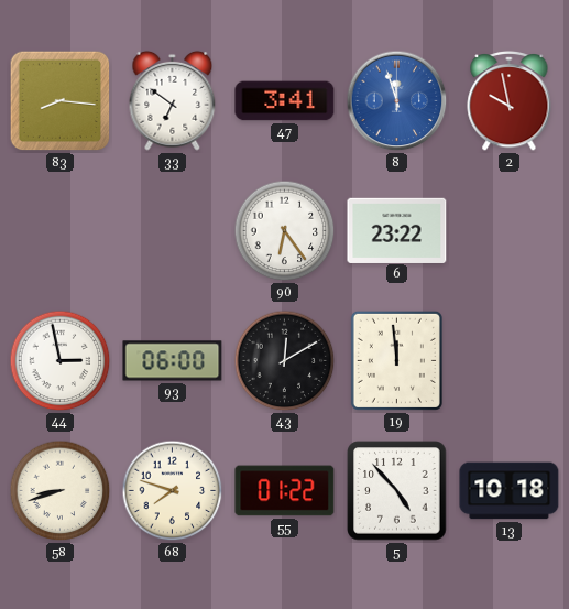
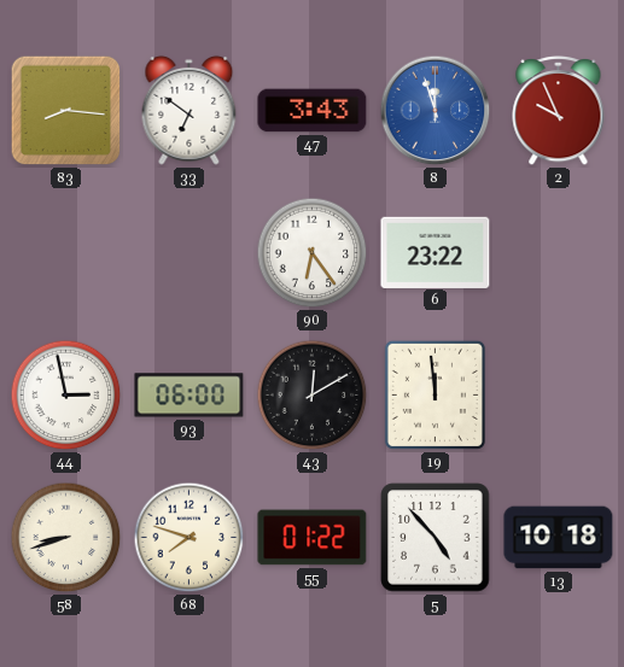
47: 3:41 -> 3:43 (313, 111)
2: 9:58 -> 9:56 (559, 110)
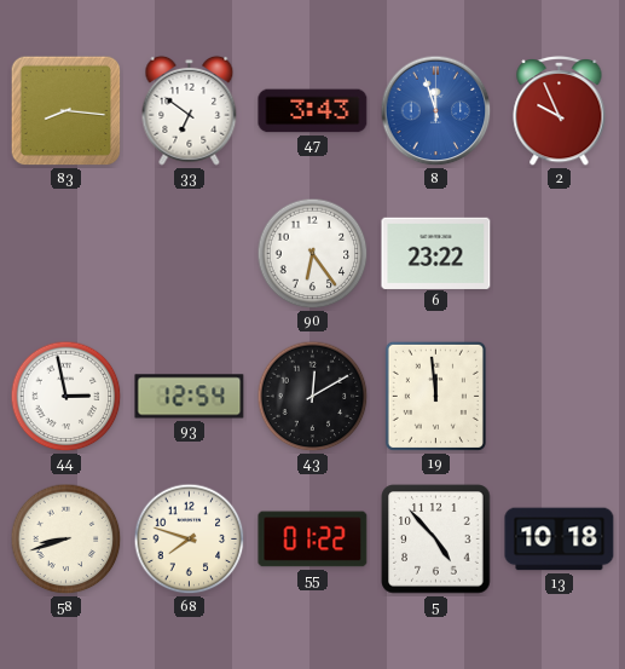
93: 06:00 -> 12:54 (190, 397)
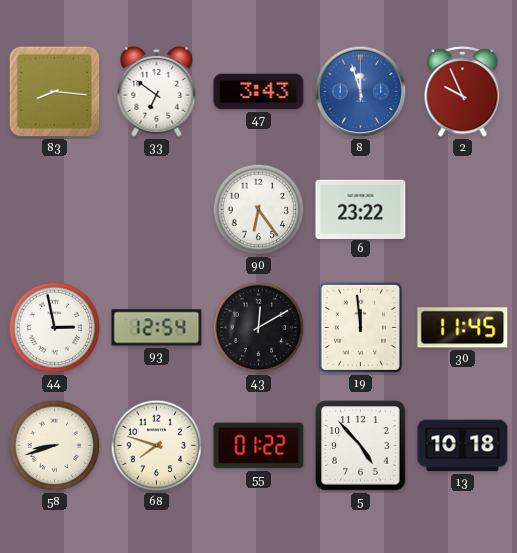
30: none -> 11:45 (463, 328)
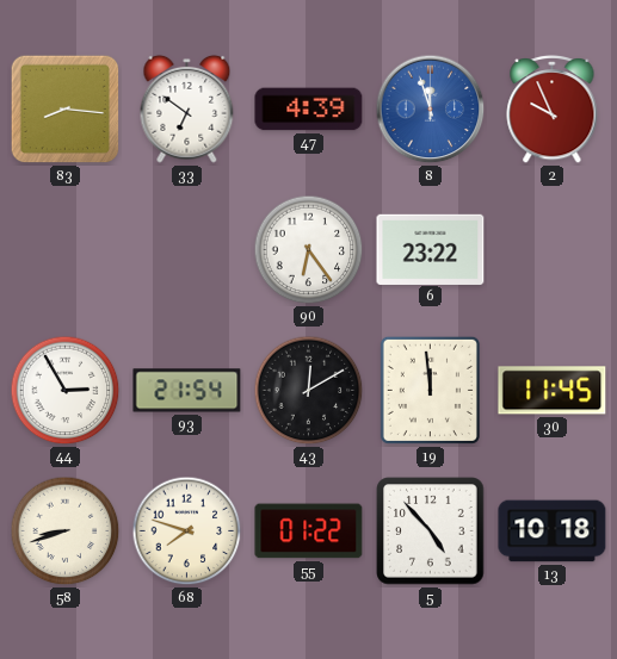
47: 3:43 -> 4:39 (309, 110)
44: 2:58 -> 2:55 (66, 391)
93: 12:54 -> 21:54 (187, 391)
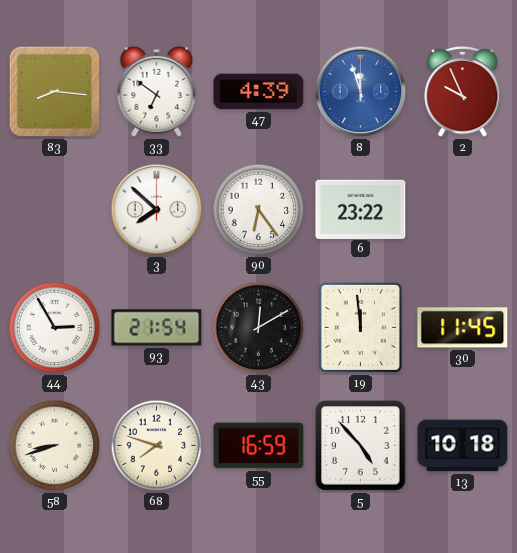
3: none -> 7:52 (157, 210)
55: 01:22 -> 16:59 (259, 446)
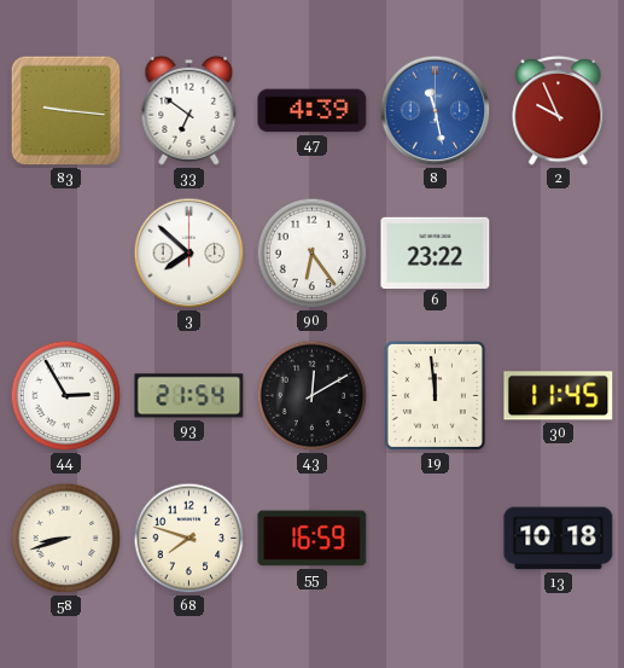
83: 8:16 -> 9:16 (66, 111)
8: 11:57 -> 11:28 (436, 111)
5: 4:53 -> none (361, 446)
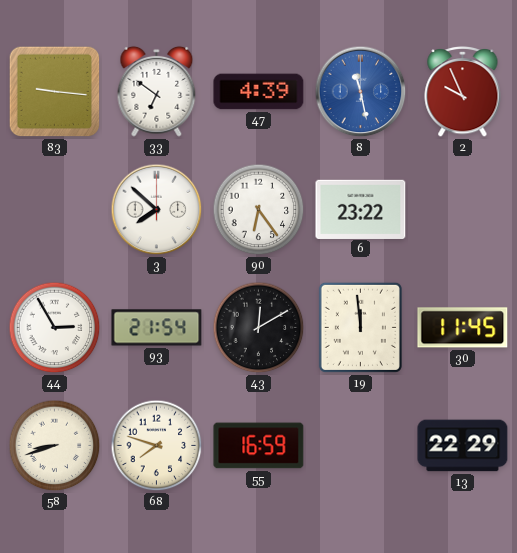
13: 10:18 -> 22:29 (463, 446)
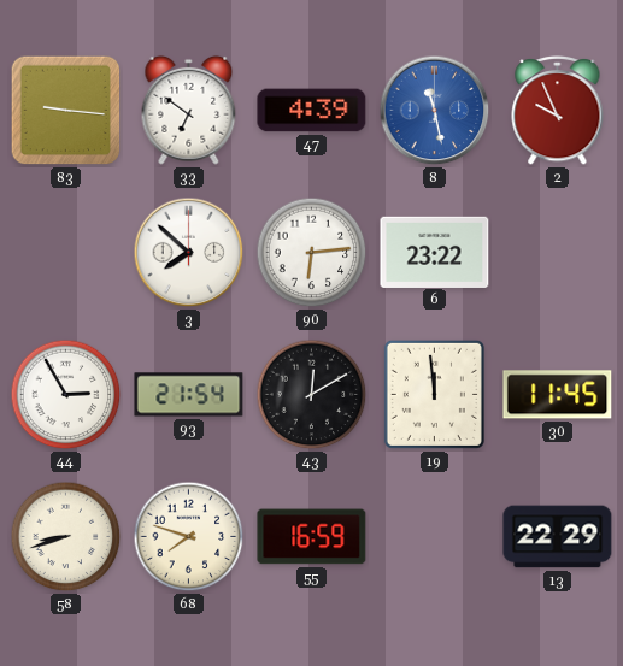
90: 6:24 -> 6:14 (312, 253)
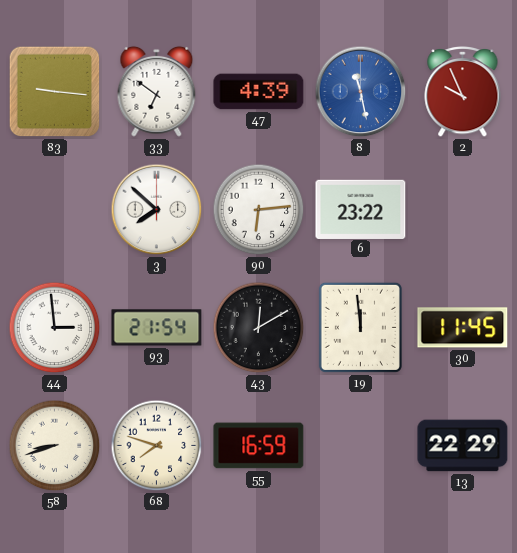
44: 2:55 -> 2:59 (55, 328)
